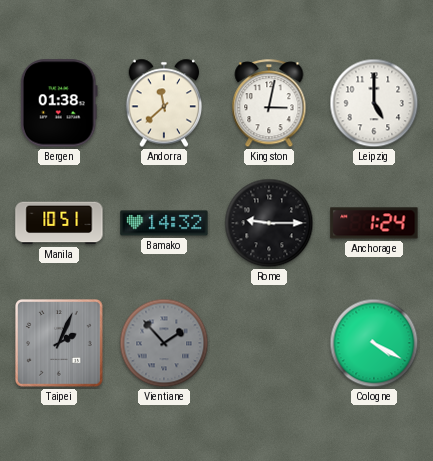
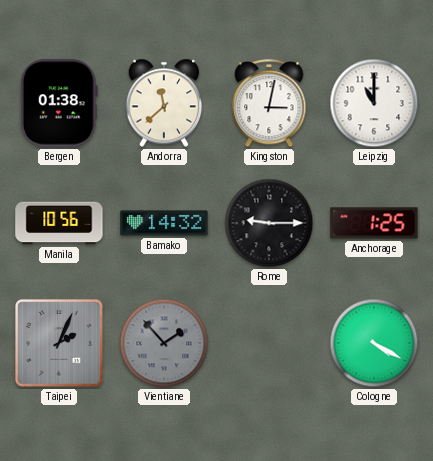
Leipzig: 5:00 -> 11:00 (374, 103)
Manila: 10:51 -> 10:56 (59, 223)
Anchorage: 1:24 -> 1:25 (374, 223)
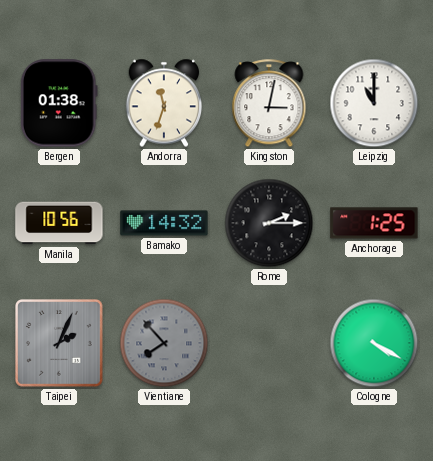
Andorra: 11:38 -> 11:33 (164, 103)
Rome: 9:15 -> 2:15 (269, 223)
Vientiane: 1:53 -> 7:53 (164, 343)
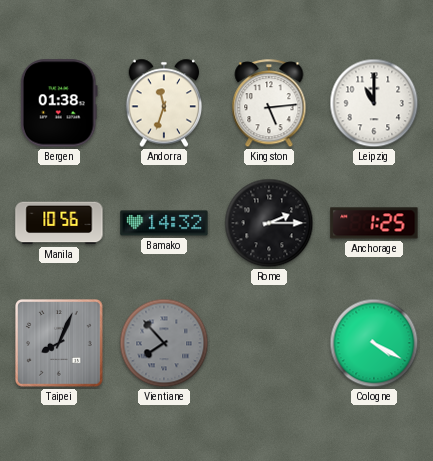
Kingston: 3:02 -> 5:14 (269, 104)
Taipei: 2:04 -> 8:04 (60, 344)
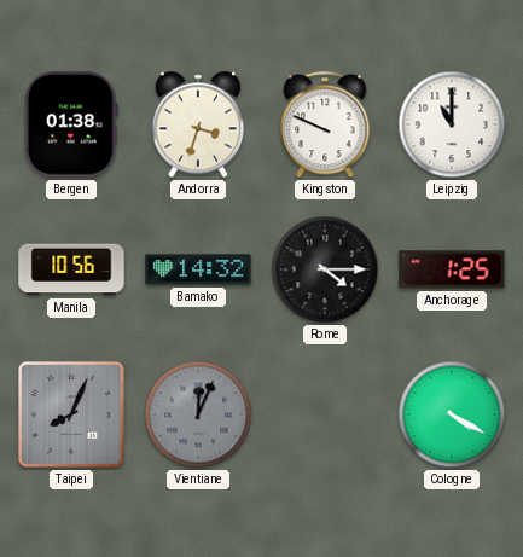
Andorra: 11:33 -> 3:33 (198, 124)
Kingston: 5:14 -> 9:49 (325, 126)
Rome: 2:15 -> 4:15 (325, 269)
Vientiane: 7:53 -> 12:04 (198, 414)
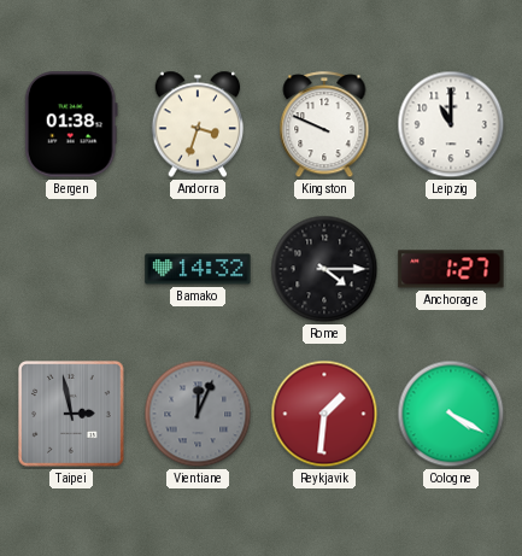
Manila: 10:56 -> none (71, 269)
Anchorage: 1:25 -> 1:27 (451, 269)
Taipei: 8:04 -> 2:58 (72, 415)
Reykjavik: none -> 1:31 (324, 414)
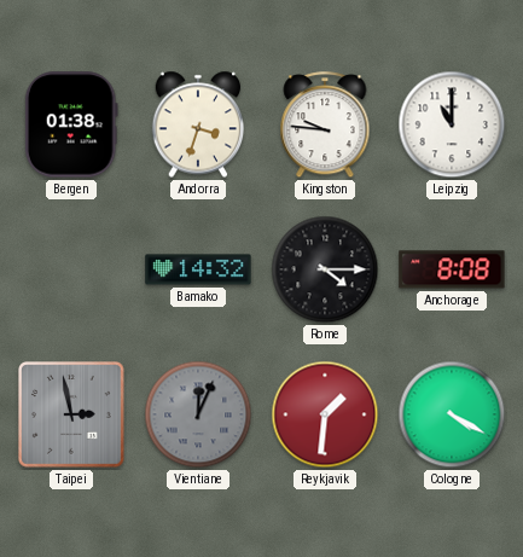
Kingston: 9:49 -> 9:46 (325, 126)
Anchorage: 1:27 -> 8:08 (452, 269)
